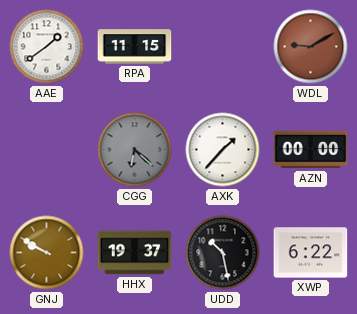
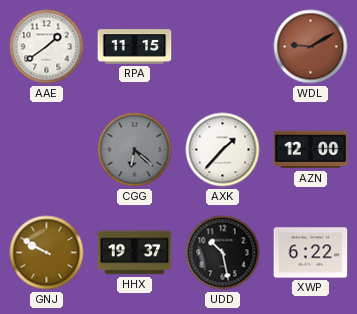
AZN: 00:00 -> 12:00 (311, 150)
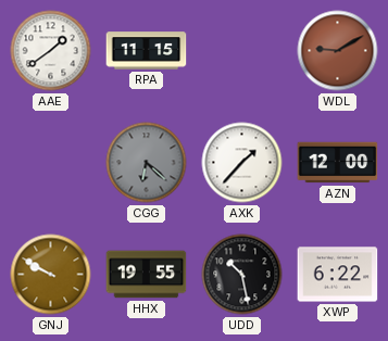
HHX: 19:37 -> 19:55 (147, 275)
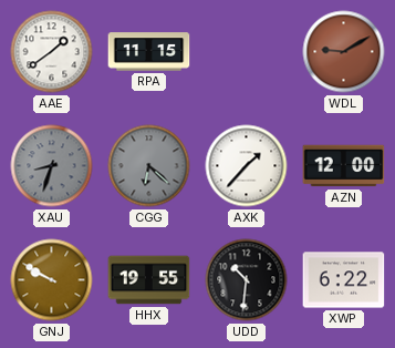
XAU: none -> 8:33 (52, 166)
UDD: 10:28 -> 10:31 (247, 280)
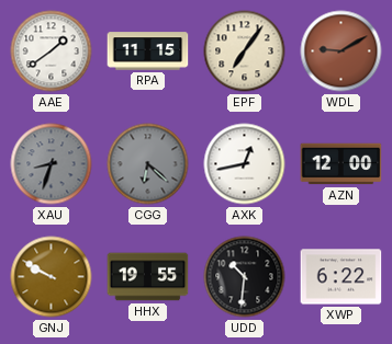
EPF: none -> 7:06 (245, 51)
AXK: 1:37 -> 12:43 (245, 164)
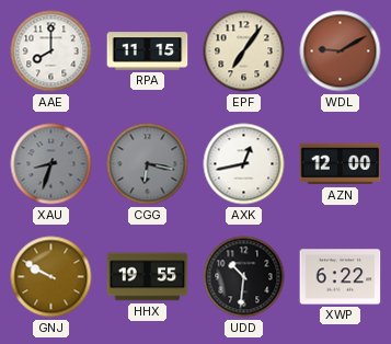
AAE: 1:39 -> 8:00 (51, 51)
CGG: 6:22 -> 6:17 (148, 164)
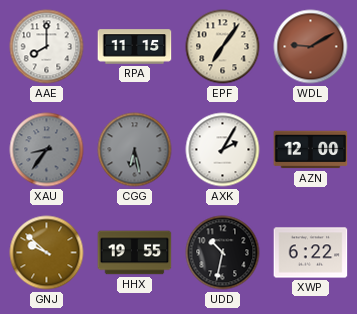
XAU: 8:33 -> 8:36 (47, 150)
CGG: 6:17 -> 6:28 (135, 150)
AXK: 12:43 -> 2:05 (223, 150)
GNJ: 9:50 -> 9:52 (47, 253)
UDD: 10:31 -> 10:32 (223, 253)
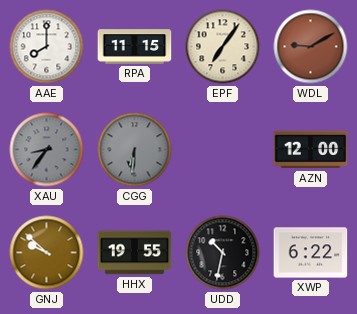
CGG: 6:28 -> 6:31 (135, 150)
AXK: 2:05 -> none (223, 150)
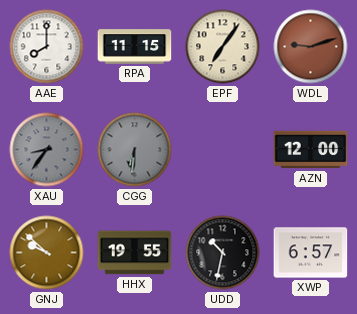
WDL: 9:10 -> 9:12 (311, 47)
XWP: 6:22 -> 6:57 (311, 253)
